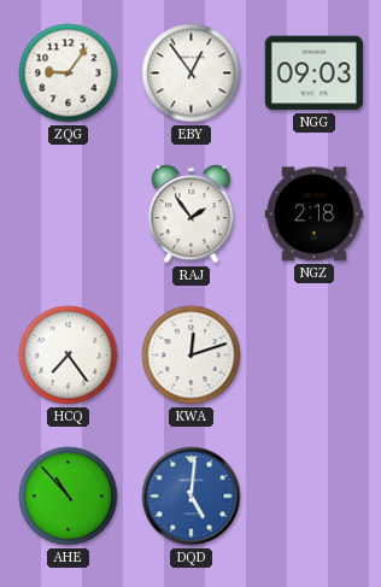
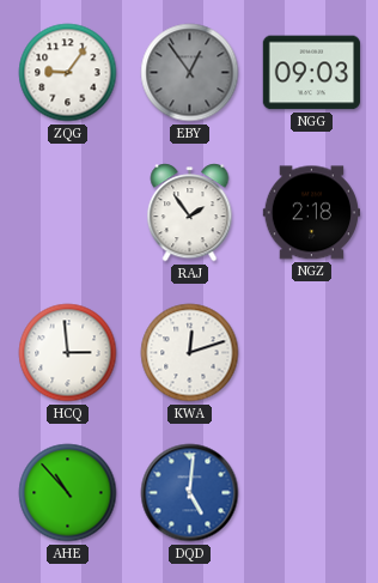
EBY dial: white -> grey (190, 73)
HCQ: 7:24 -> 2:59 (68, 353)
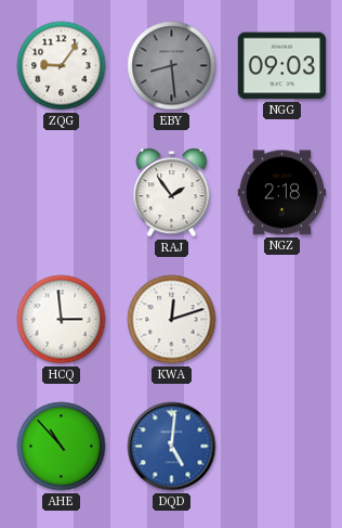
EBY: 12:54 -> 8:29 (172, 66)
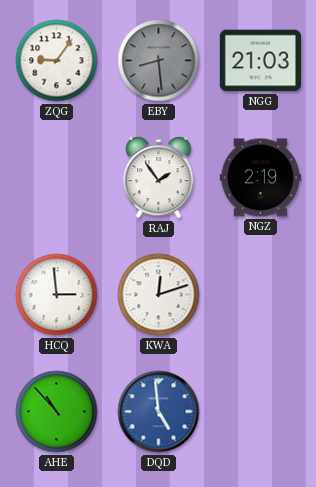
NGG: 09:03 -> 21:03 (260, 61)
NGZ: 2:18 -> 2:19 (260, 178)
DQD: 5:01 -> 4:59 (159, 412)
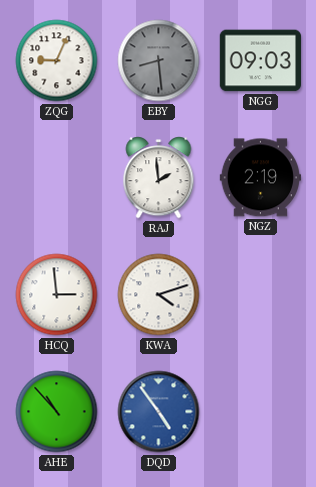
ZQG: 9:06 -> 9:04 (57, 61)
NGG: 21:03 -> 09:03 (260, 61)
RAJ: 1:54 -> 1:59 (159, 178)
KWA: 12:12 -> 4:12 (159, 295)
DQD: 4:59 -> 4:54 (159, 412)
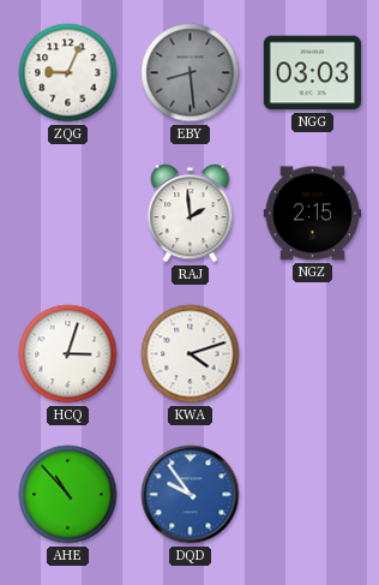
NGG: 09:03 -> 03:03 (312, 73)
NGZ: 2:19 -> 2:15 (312, 214)
HCQ: 2:59 -> 3:03 (68, 354)
DQD: 4:54 -> 9:54 (191, 495)
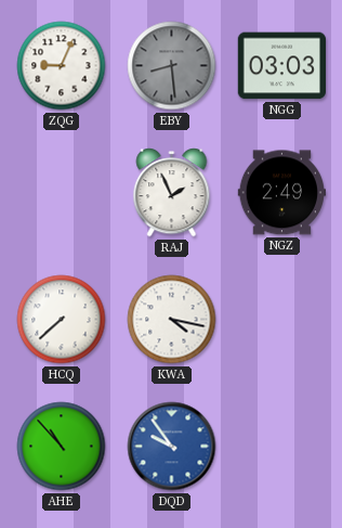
RAJ: 1:59 -> 1:56 (172, 193)
NGZ: 2:15 -> 2:49 (281, 193)
HCQ: 3:03 -> 7:38 (62, 320)
KWA: 4:12 -> 4:17 (172, 320)
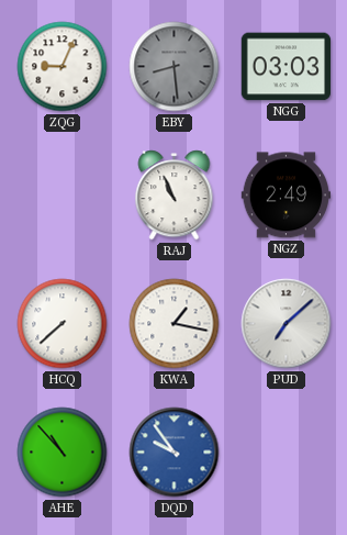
RAJ: 1:56 -> 10:56 (175, 196)
KWA: 4:17 -> 1:17 (175, 324)
PUD: none -> 7:08 (287, 324)
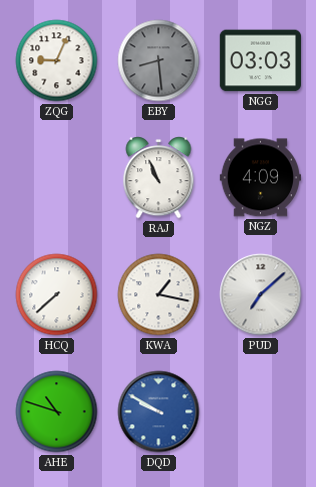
NGZ: 2:49 -> 4:09 (260, 178)
AHE: 10:53 -> 10:48 (57, 412)
DQD: 9:54 -> 9:50 (159, 412)
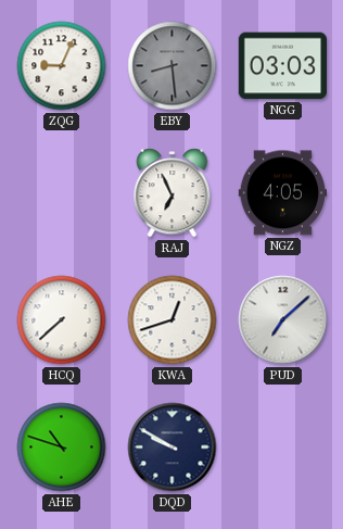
RAJ: 10:56 -> 6:56 (173, 193)
NGZ: 4:09 -> 4:05 (282, 193)
KWA: 1:17 -> 12:42 (173, 320)
DQD dial: blue -> navy (173, 448)
